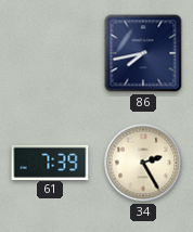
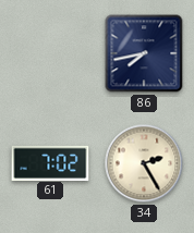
61: 7:39 -> 7:02 (50, 162)
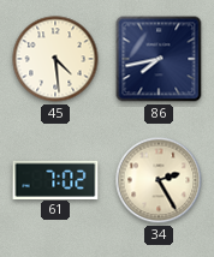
45: none -> 4:29 (55, 59)
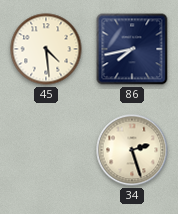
61: 7:02 -> none (55, 179)
34: 2:25 -> 2:27 (132, 150)
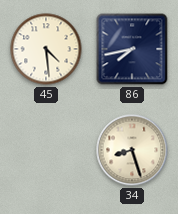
34: 2:27 -> 8:27 (132, 150)
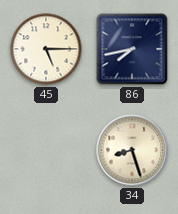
45: 4:29 -> 5:15 (46, 49)
